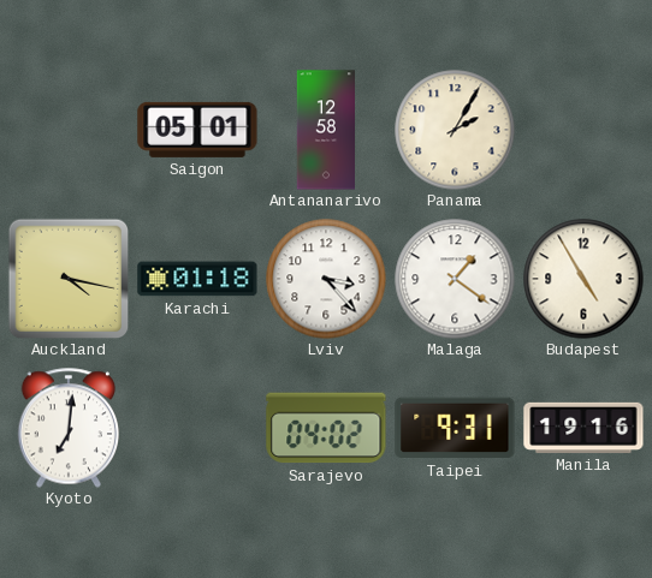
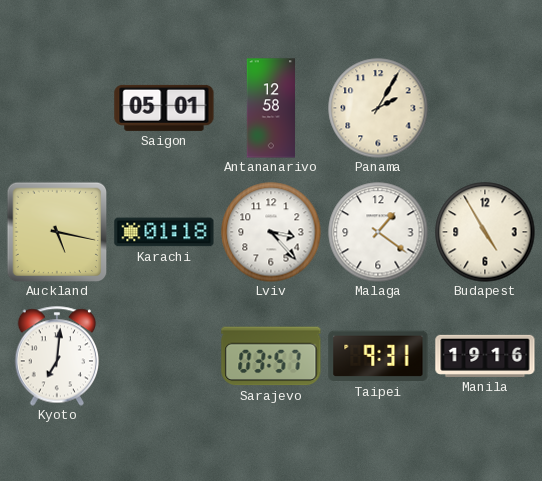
Auckland: 4:17 -> 5:17 (57, 232)
Sarajevo: 04:02 -> 03:57 (271, 356)
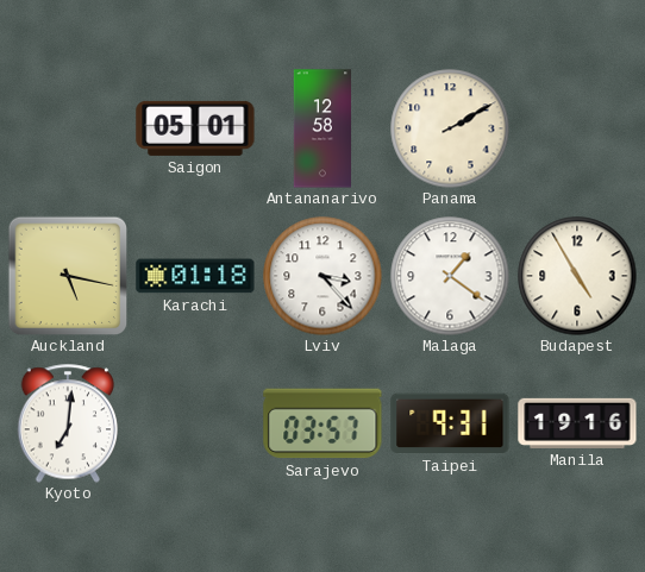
Panama: 2:05 -> 2:10 (450, 128)
